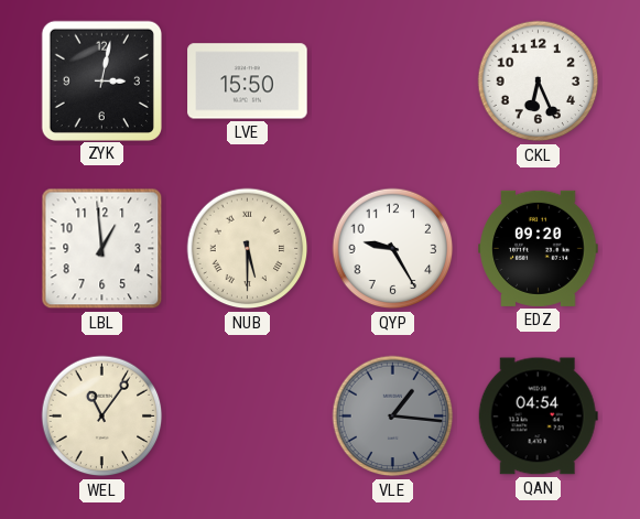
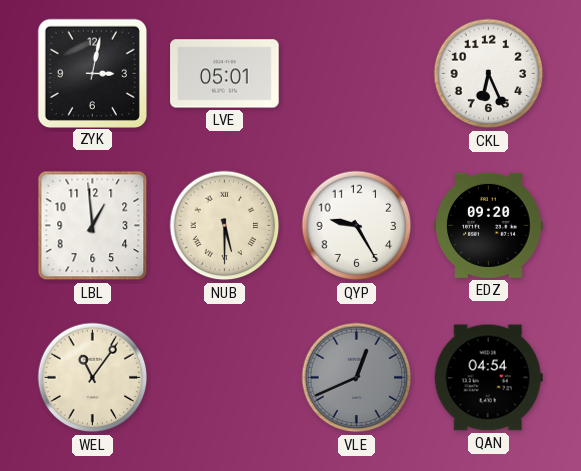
LVE: 15:50 -> 05:01 (225, 74)
VLE: 1:16 -> 12:41 (357, 378)
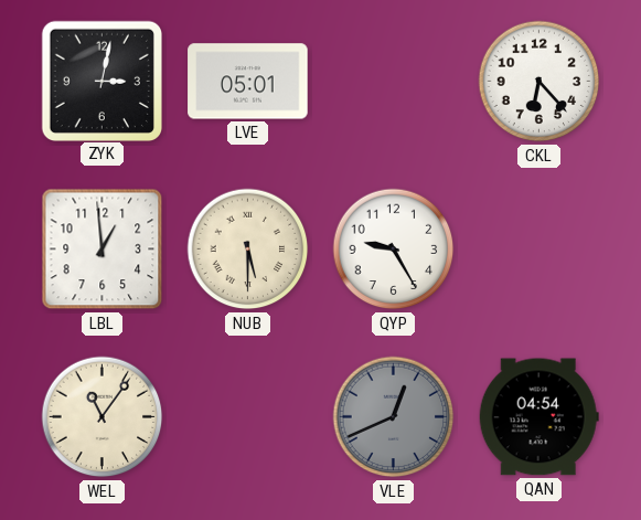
CKL: 6:26 -> 6:23 (539, 82)
EDZ: 09:20 -> none (489, 225)
